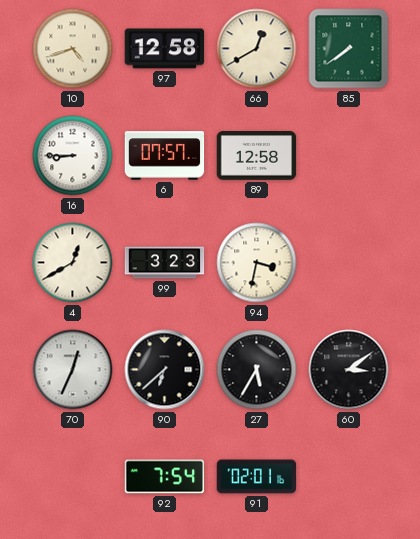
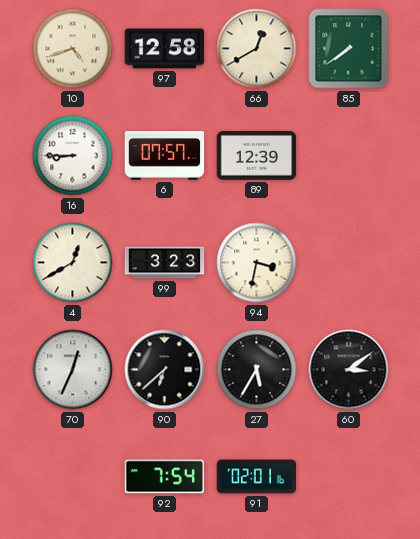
89: 12:58 -> 12:39 (257, 156)
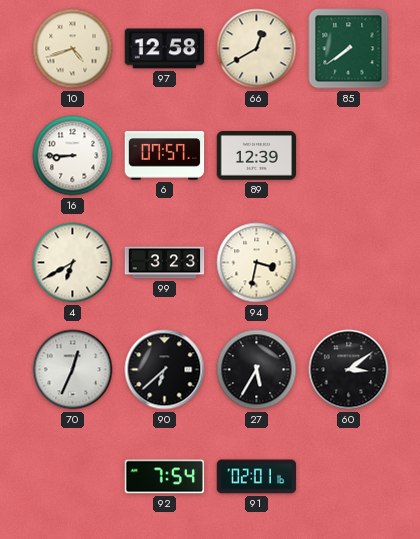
4: 12:40 -> 6:40 (73, 263)
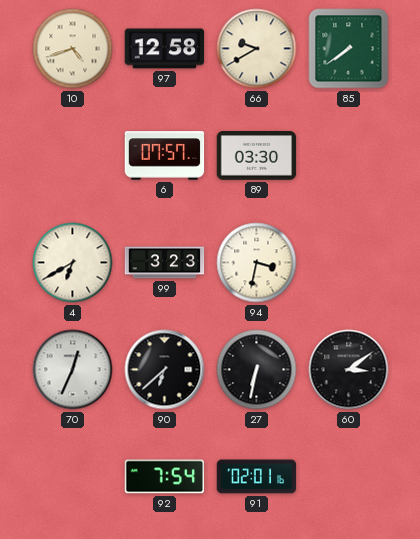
66: 12:40 -> 9:40 (257, 49)
16: 8:45 -> none (73, 156)
89: 12:39 -> 03:30 (257, 156)
27: 5:35 -> 6:32 (257, 370)
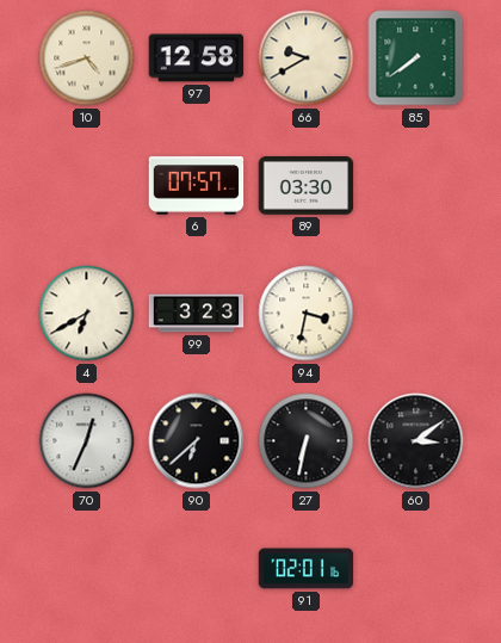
92: 7:54 -> none (165, 477)
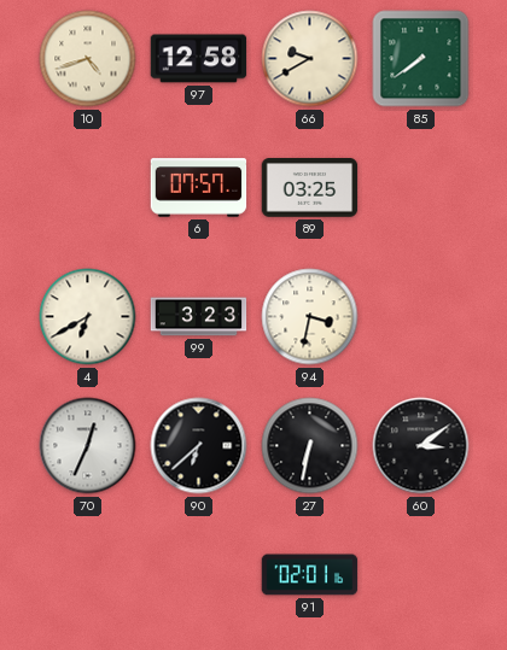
89: 03:30 -> 03:25 (310, 188)
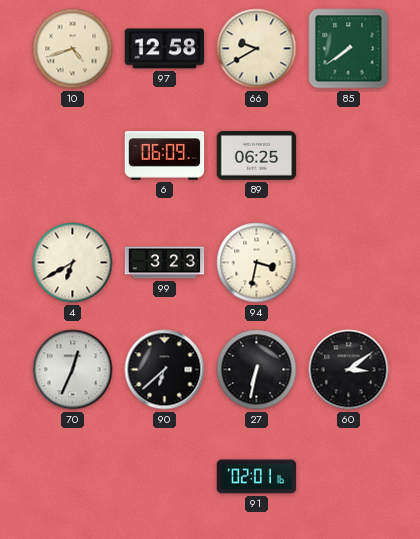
6: 07:57 -> 06:09 (165, 156)
89: 03:25 -> 06:25 (257, 156)
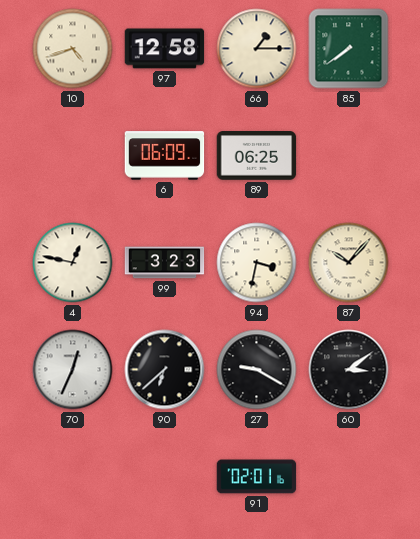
66: 9:40 -> 1:15 (257, 49)
4: 6:40 -> 12:47 (73, 263)
87: none -> 10:07 (349, 263)
27: 6:32 -> 9:20 (257, 370)
